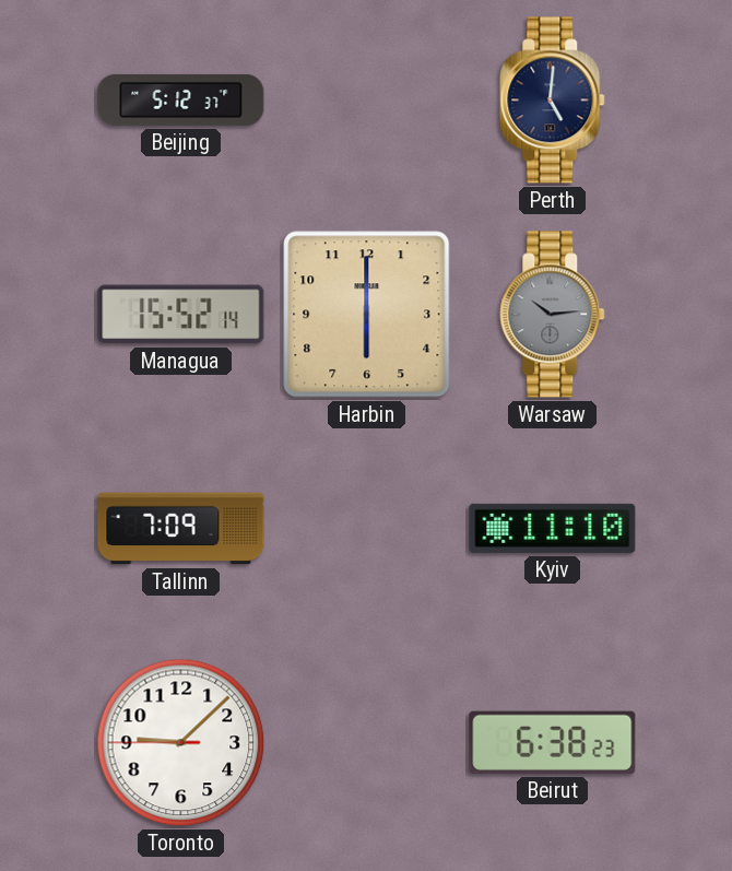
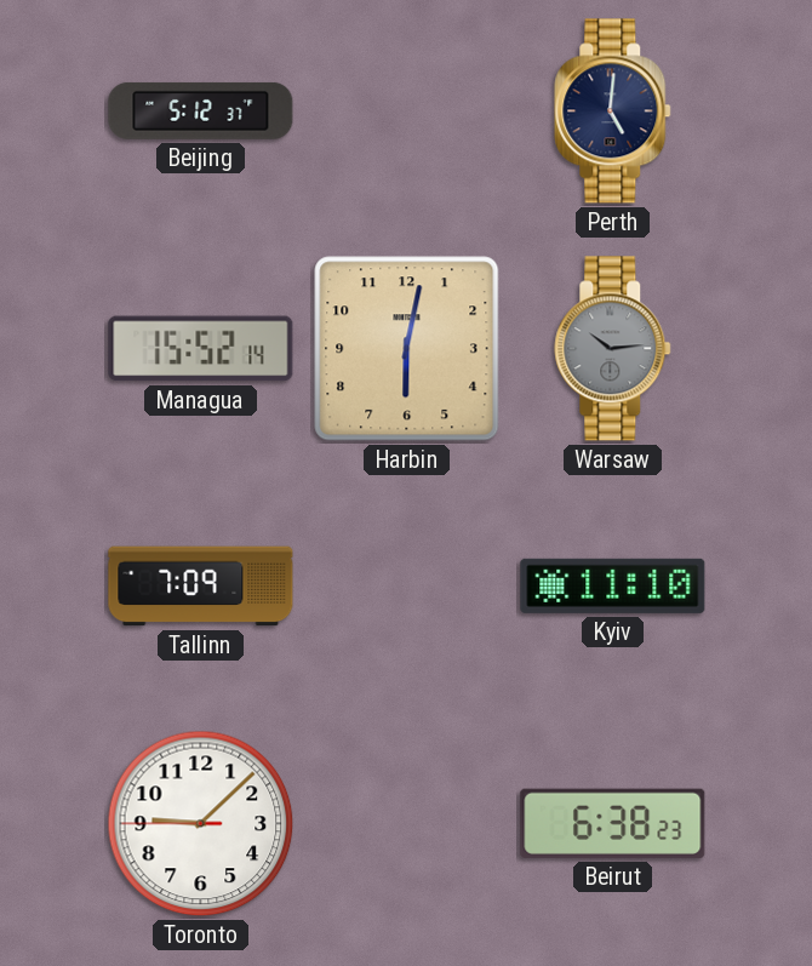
Harbin: 6:00 -> 6:02 (407, 349)
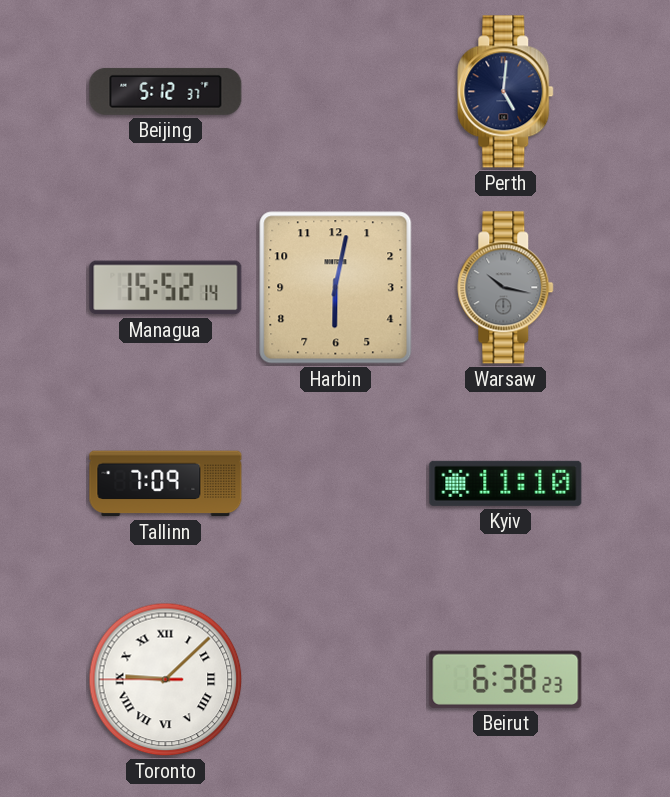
Warsaw: 10:14 -> 10:17 (506, 288)
Toronto numerals: Arabic -> Roman (166, 680)
